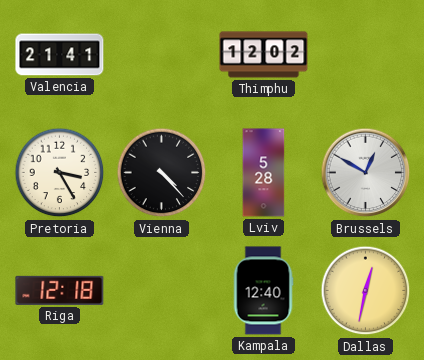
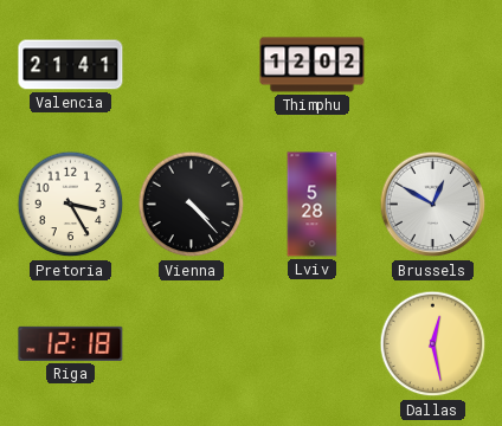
Kampala: 12:40 -> none (263, 291)
Dallas: 12:32 -> 12:28 (433, 344)
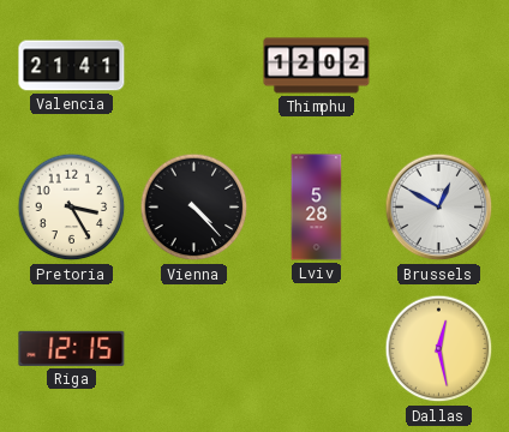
Riga: 12:18 -> 12:15 (72, 348)
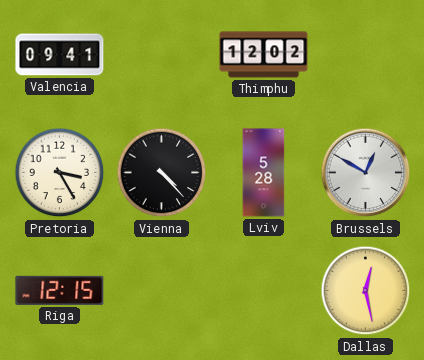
Valencia: 21:41 -> 09:41 (60, 55)
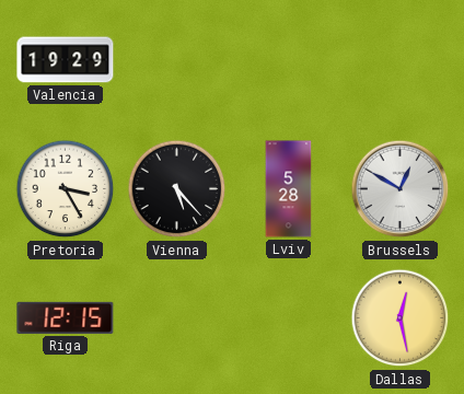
Valencia: 09:41 -> 19:29 (66, 60)
Thimphu: 12:02 -> none (264, 55)
Vienna: 4:23 -> 5:23 (177, 189)
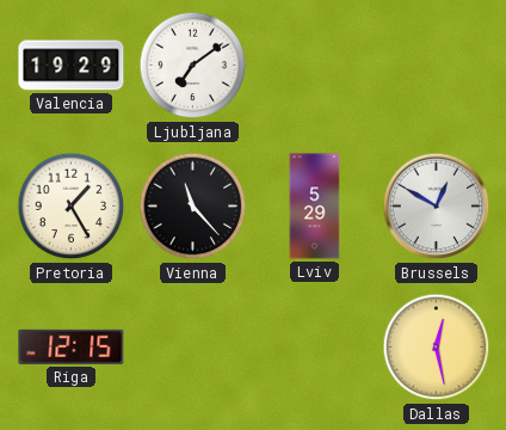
Ljubljana: none -> 7:09 (193, 66)
Pretoria: 3:25 -> 1:25 (72, 207)
Vienna: 5:23 -> 11:23 (193, 207)
Lviv: 5:28 -> 5:29 (315, 207)
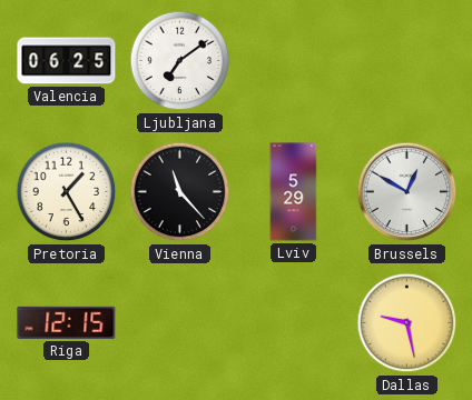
Valencia: 19:29 -> 06:25 (67, 61)
Dallas: 12:28 -> 9:28 (407, 323)
